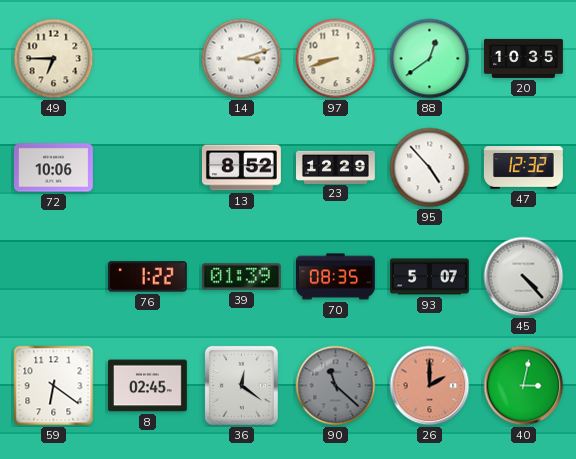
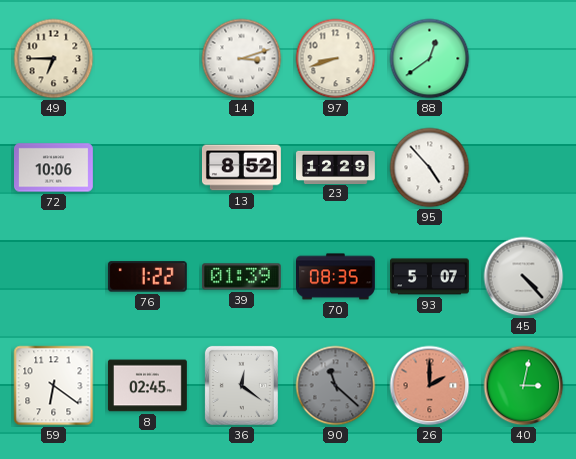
20: 10:35 -> none (524, 58)
47: 12:32 -> none (524, 168)
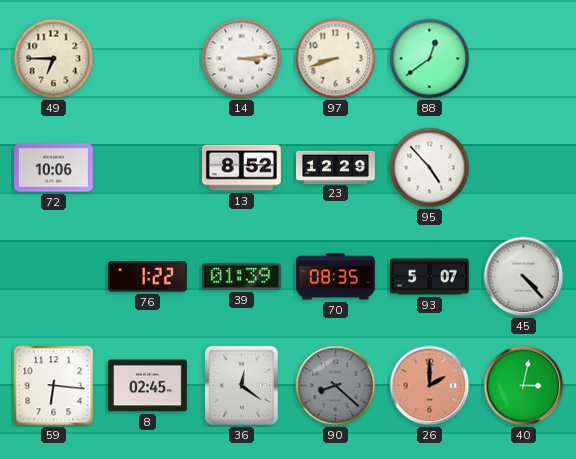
14: 3:12 -> 3:14 (242, 59)
59: 6:21 -> 6:16 (54, 386)
90: 11:22 -> 8:22 (336, 386)
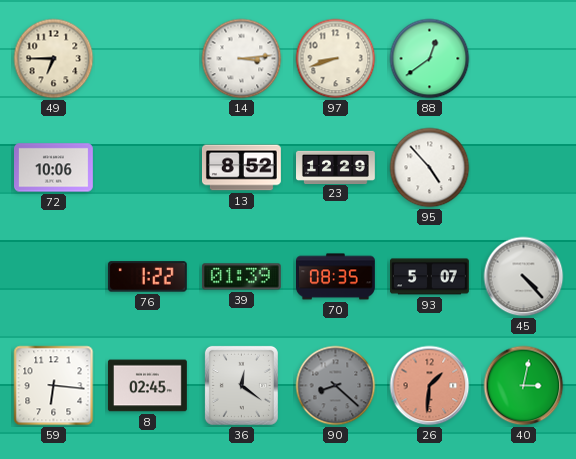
26: 2:00 -> 1:31 (430, 386)
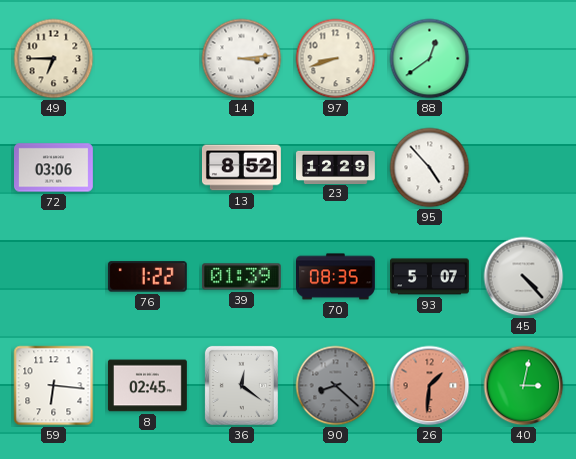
72: 10:06 -> 03:06 (54, 168)
